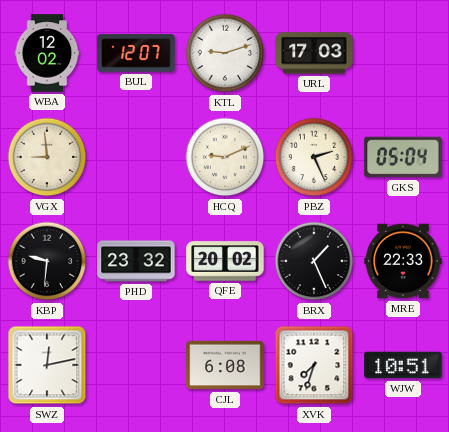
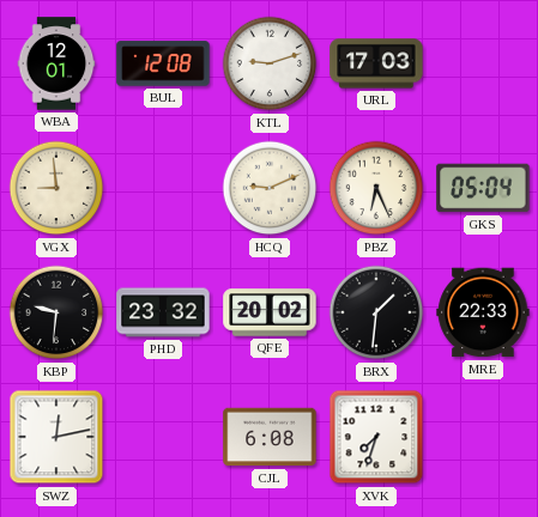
WBA: 12:02 -> 12:01 (56, 63)
BUL: 12:07 -> 12:08 (163, 63)
PBZ: 2:26 -> 6:26 (376, 188)
BRX: 1:26 -> 1:31 (376, 312)
WJW: 10:51 -> none (403, 365)
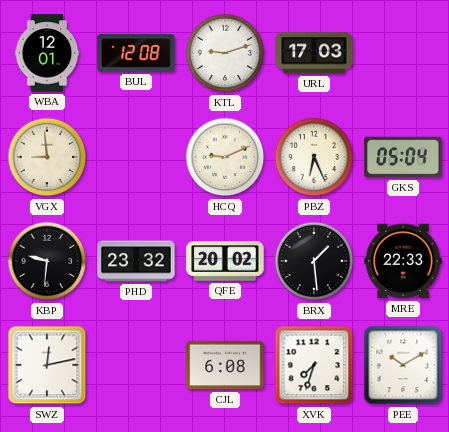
BRX: 1:31 -> 1:29 (314, 261)
PEE: none -> 10:10 (403, 365)
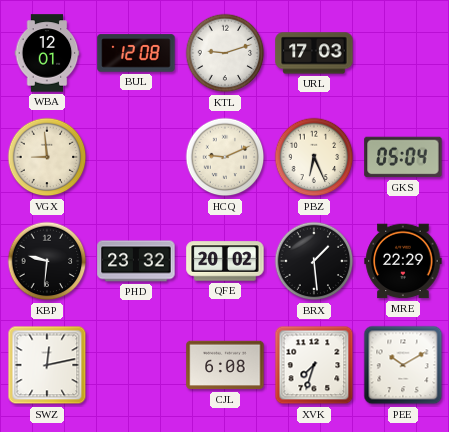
MRE: 22:33 -> 22:29 (403, 261)
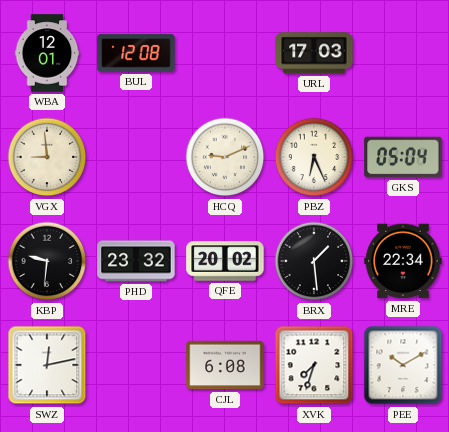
KTL: 9:12 -> none (225, 53)
MRE: 22:29 -> 22:34 (403, 261)
